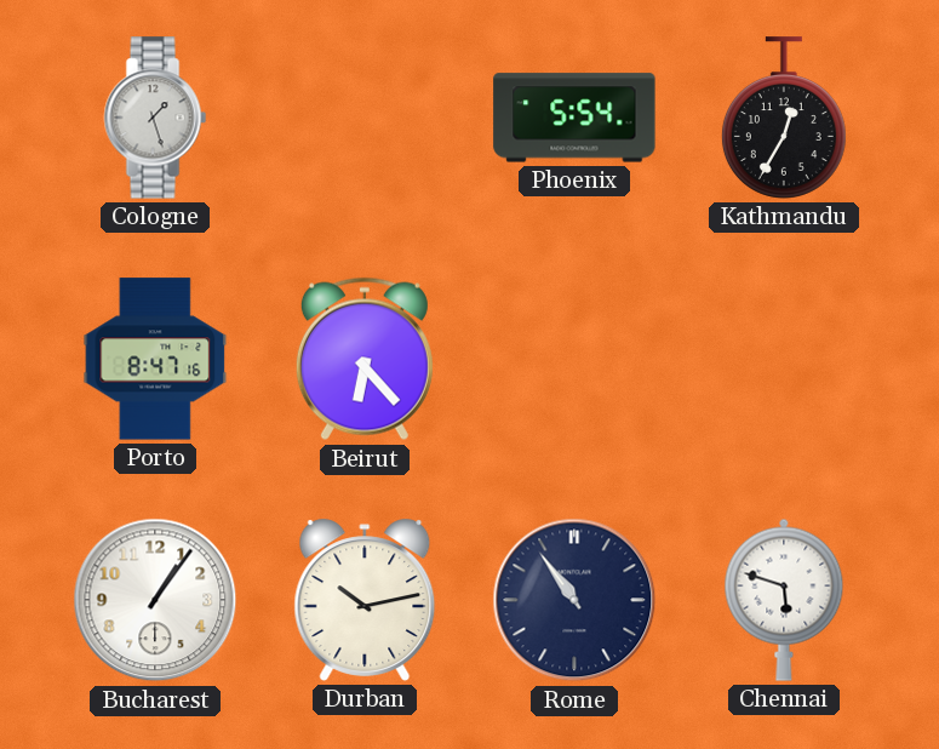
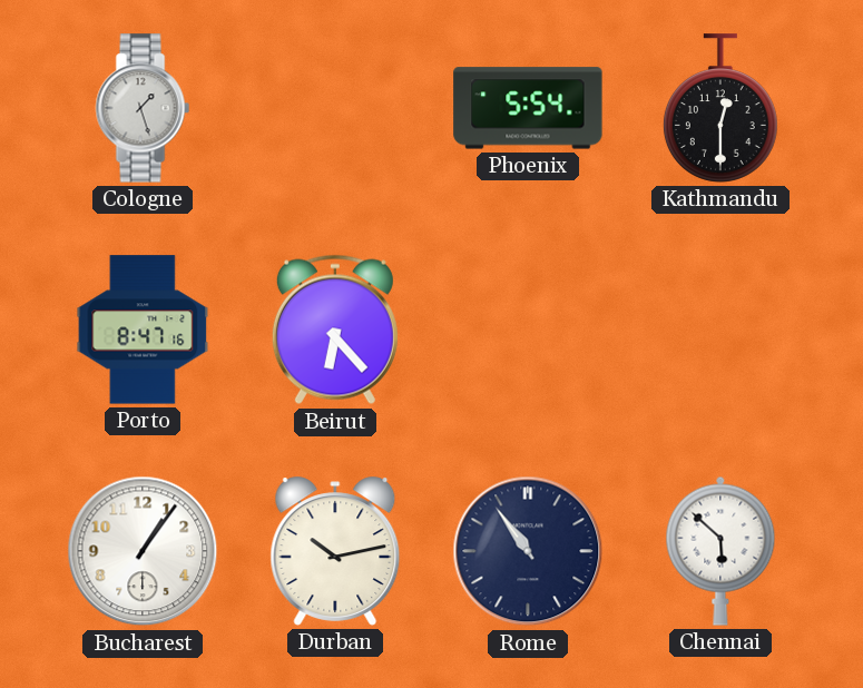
Kathmandu: 12:35 -> 12:30 (720, 108)
Chennai: 5:48 -> 5:52 (720, 551)
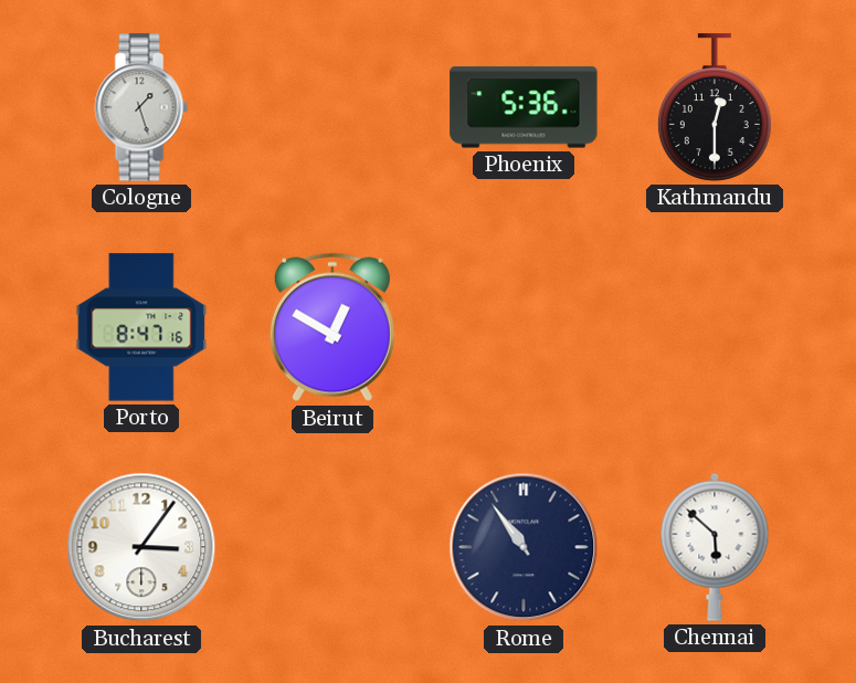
Phoenix: 5:54 -> 5:36 (524, 107)
Beirut: 6:23 -> 12:50 (332, 327)
Bucharest: 1:06 -> 3:06 (141, 547)
Durban: 10:13 -> none (335, 551)
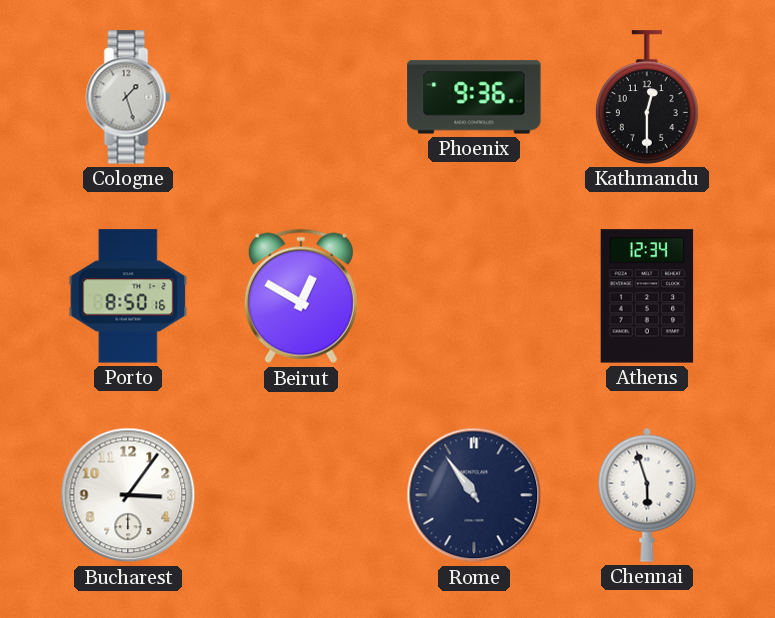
Phoenix: 5:36 -> 9:36 (474, 97)
Porto: 8:47 -> 8:50 (128, 296)
Athens: none -> 12:34 (647, 296)
Chennai: 5:52 -> 5:57 (647, 495)
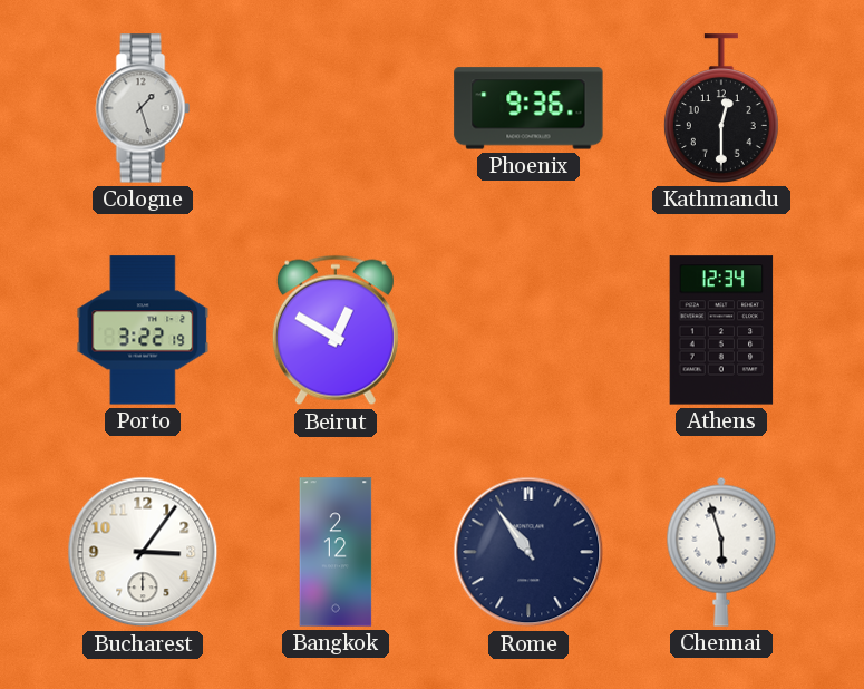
Porto: 8:50 -> 3:22 (143, 330)
Bangkok: none -> 2:12 (336, 552)
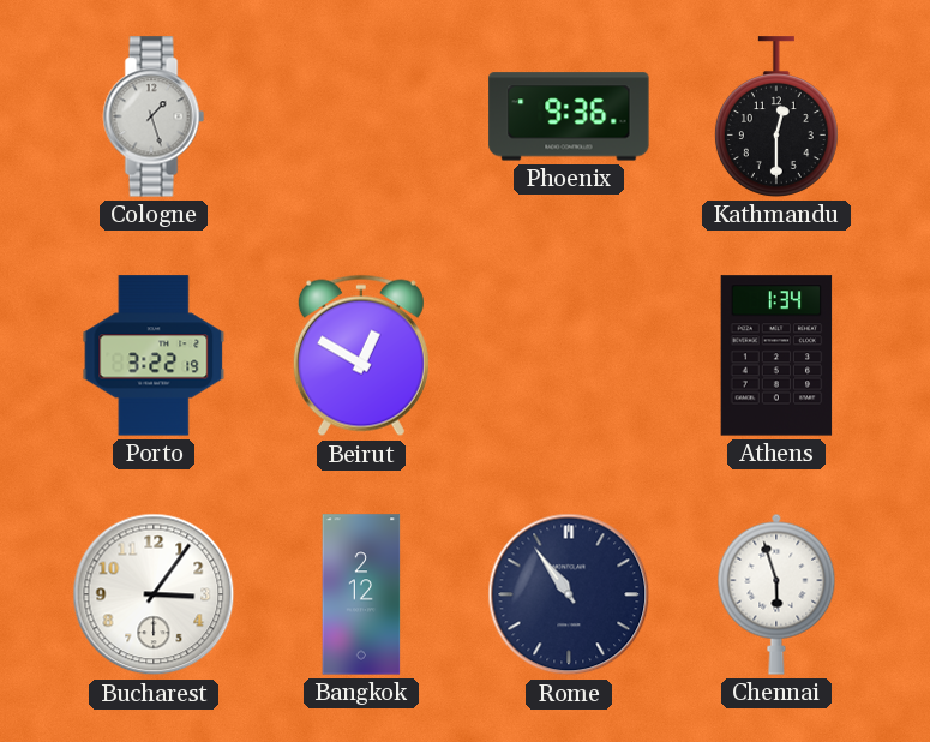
Athens: 12:34 -> 1:34 (776, 355)
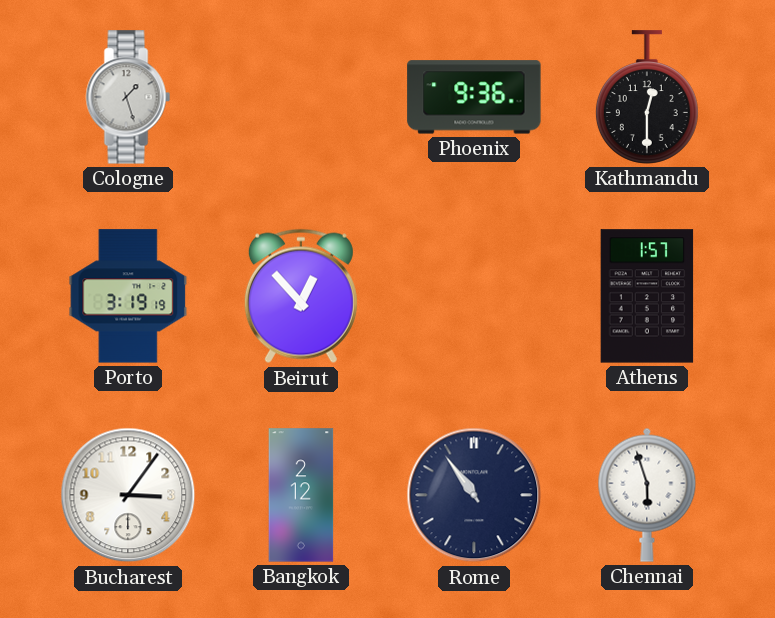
Porto: 3:22 -> 3:19 (128, 296)
Beirut: 12:50 -> 12:53 (301, 296)
Athens: 1:34 -> 1:57 (647, 296)
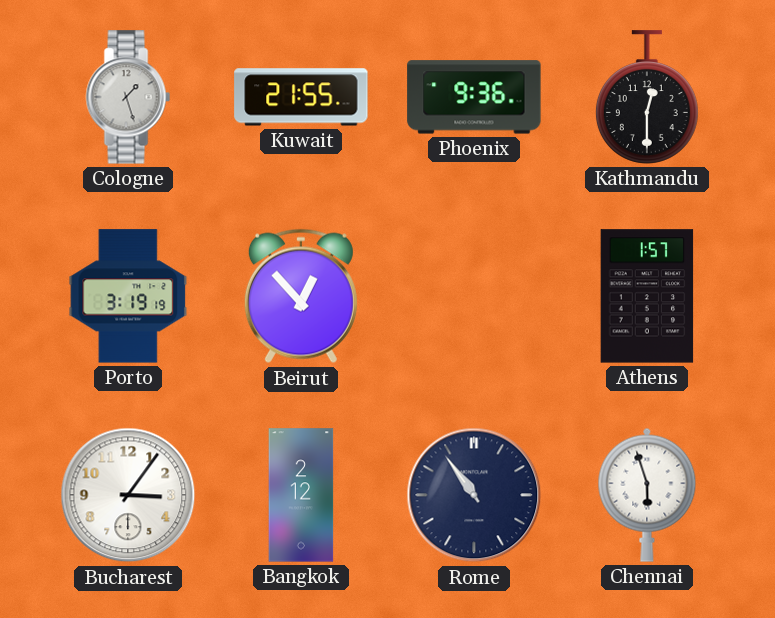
Kuwait: none -> 21:55 (301, 97)
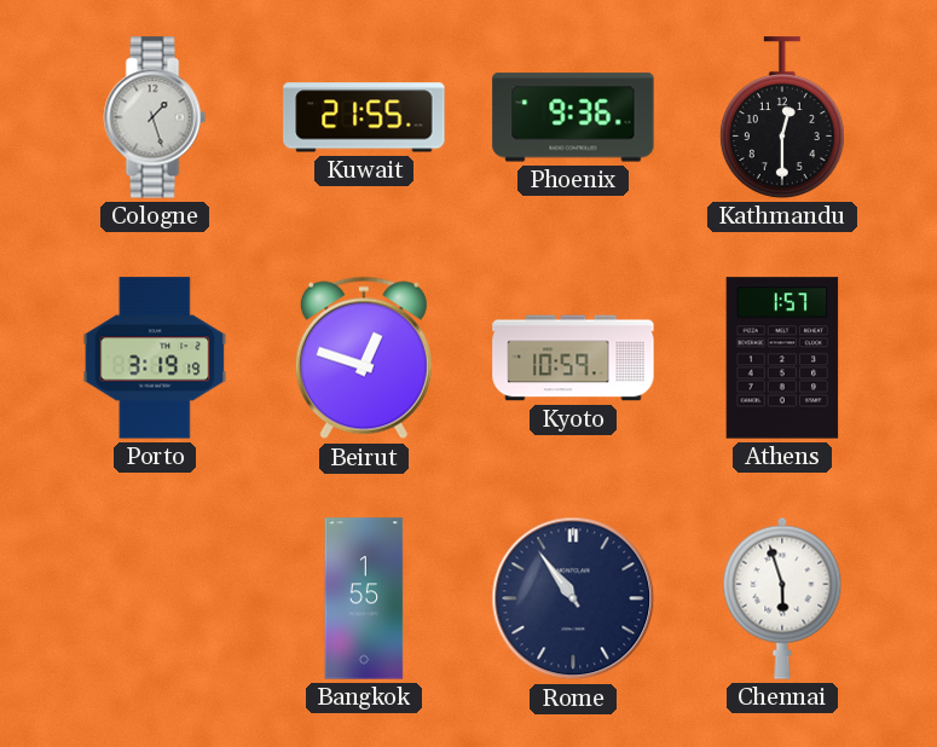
Beirut: 12:53 -> 12:48 (364, 358)
Kyoto: none -> 10:59 (573, 358)
Bucharest: 3:06 -> none (128, 495)
Bangkok: 2:12 -> 1:55 (364, 598)
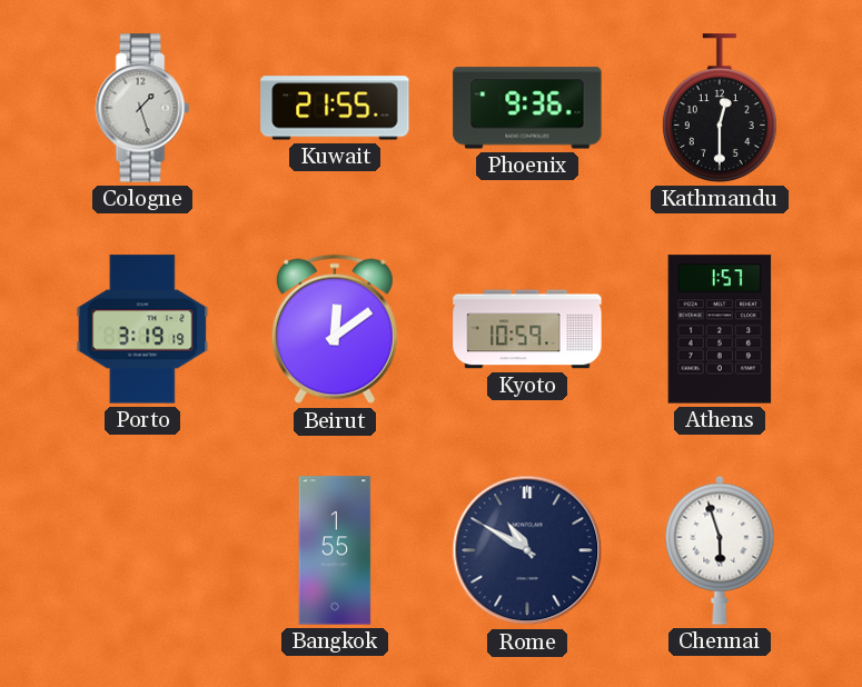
Beirut: 12:48 -> 12:09 (335, 329)
Rome: 10:54 -> 10:50 (527, 550)
